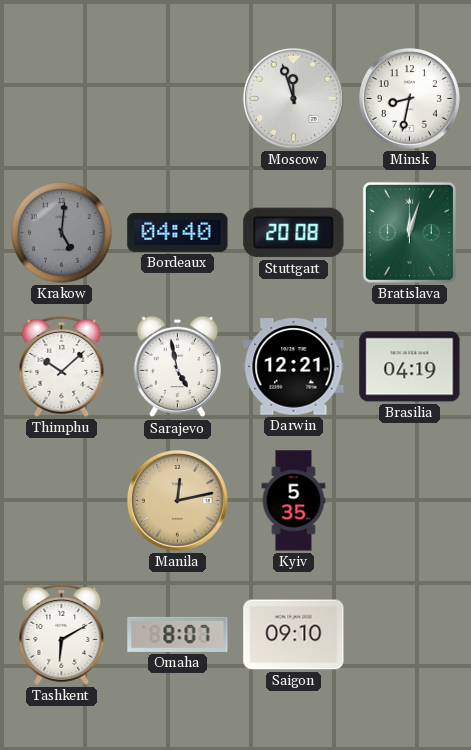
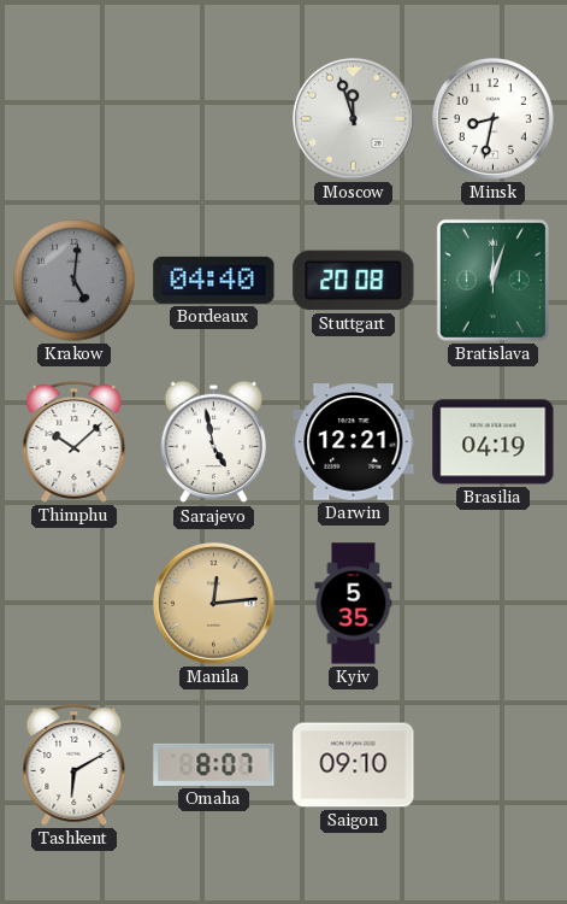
Manila: 12:13 -> 12:14 (214, 604)
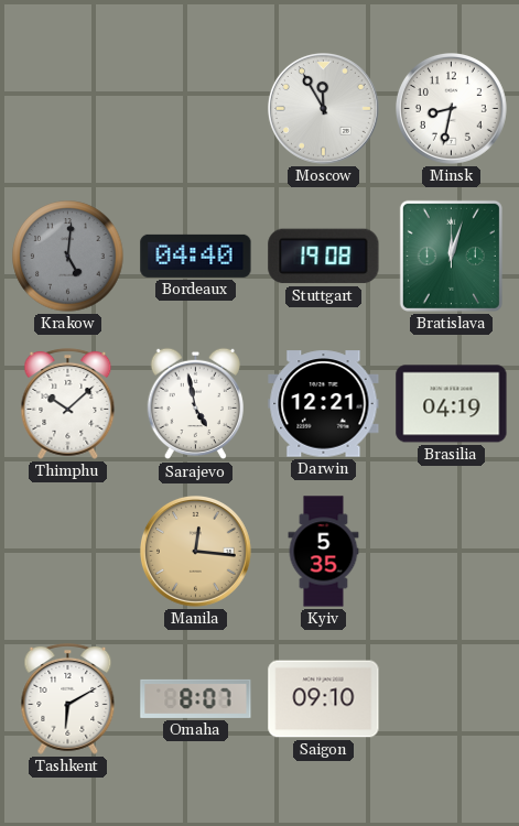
Moscow: 11:57 -> 11:55 (324, 109)
Stuttgart: 20:08 -> 19:08 (324, 257)
Manila: 12:14 -> 12:16 (196, 552)
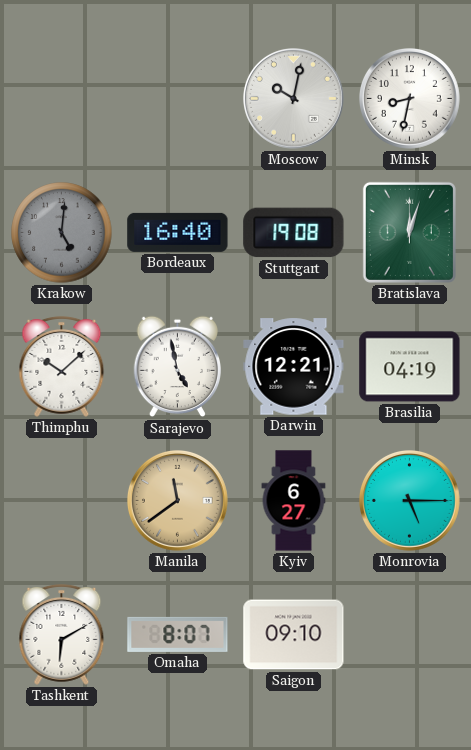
Moscow: 11:55 -> 10:02 (294, 99)
Bordeaux: 04:40 -> 16:40 (178, 232)
Manila: 12:16 -> 11:39 (178, 501)
Kyiv: 5:35 -> 6:27 (294, 501)
Monrovia: none -> 5:15 (410, 501)
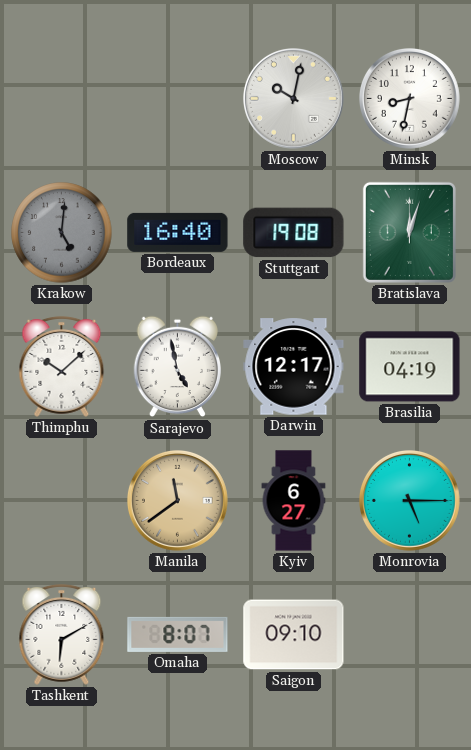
Darwin: 12:21 -> 12:17 (294, 367)
